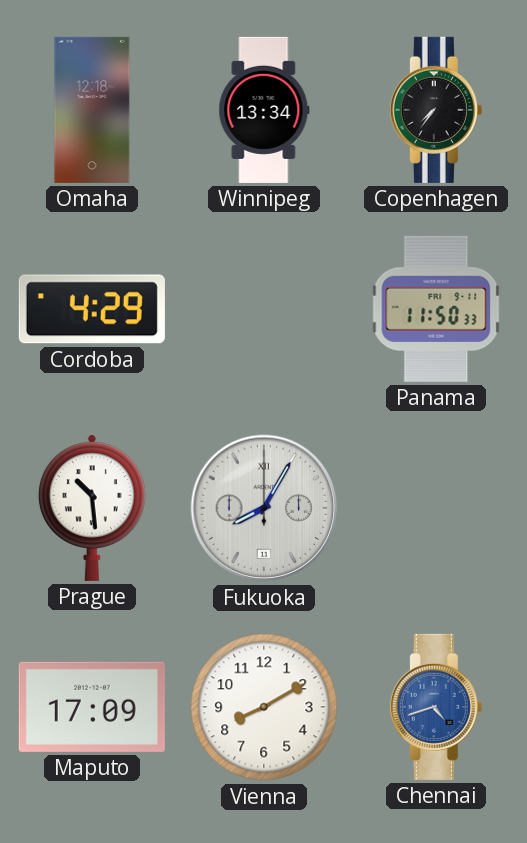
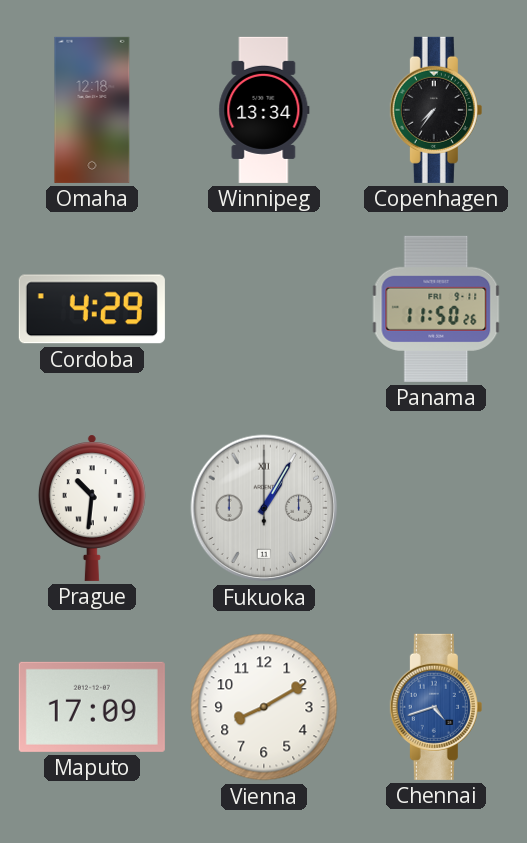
Panama: 11:50:33 -> 11:50:26 (436, 309)
Prague: 10:29 -> 10:31 (92, 508)
Fukuoka: 8:05 -> 1:05 (264, 508)
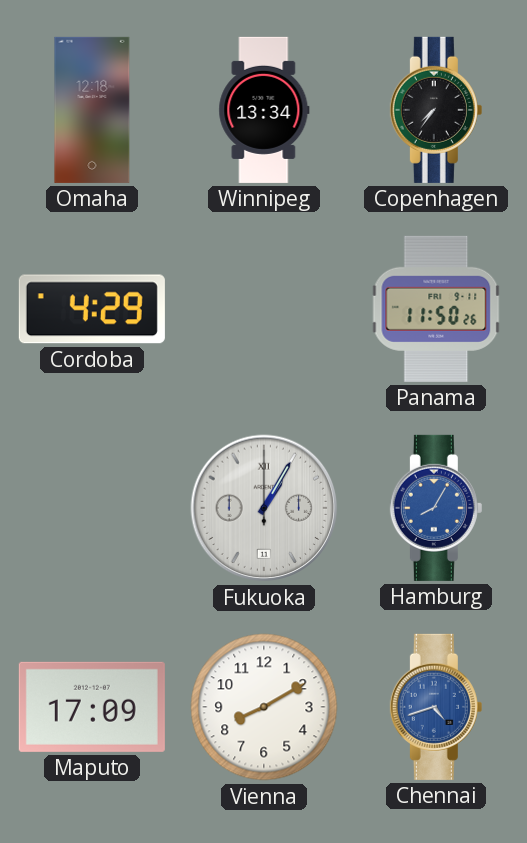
Prague: 10:31 -> none (92, 508)
Hamburg: none -> 8:05 (436, 508)
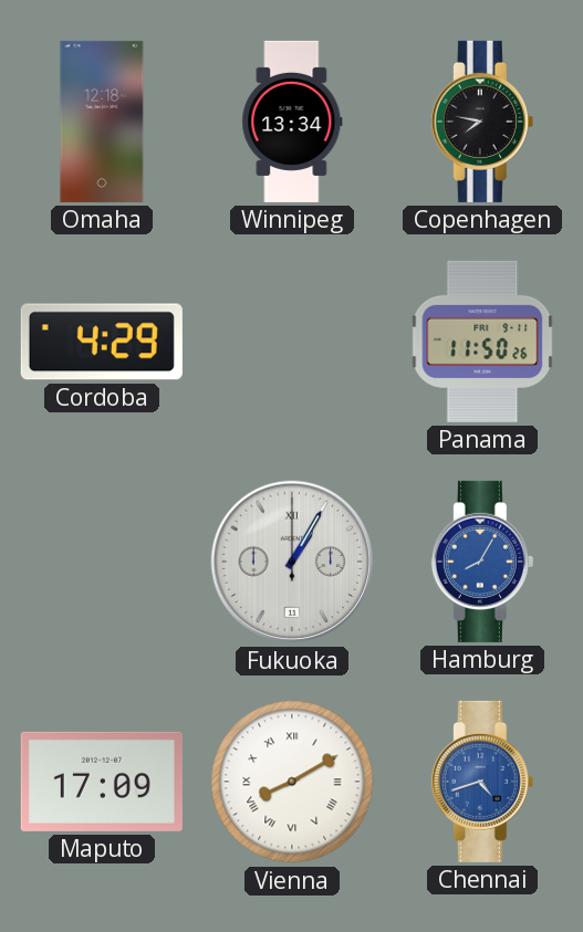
Copenhagen: 7:36 -> 7:47 (482, 122)
Vienna numerals: Arabic -> Roman (292, 782)
